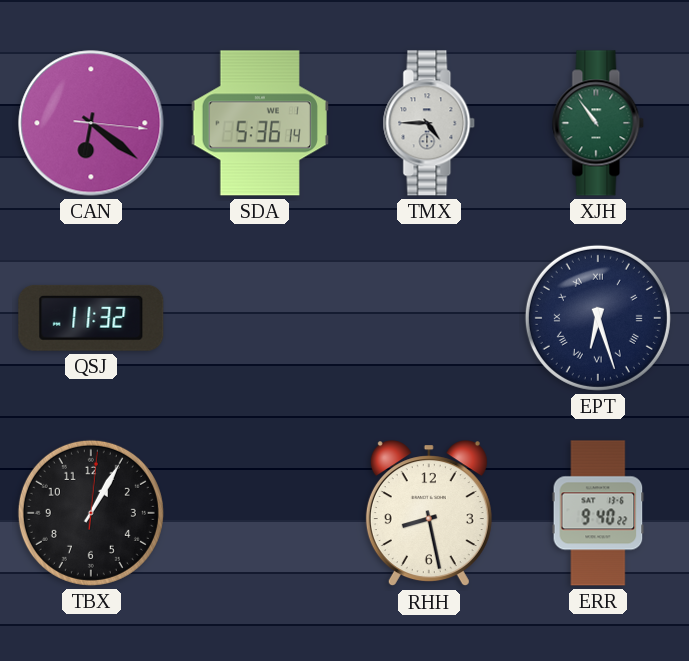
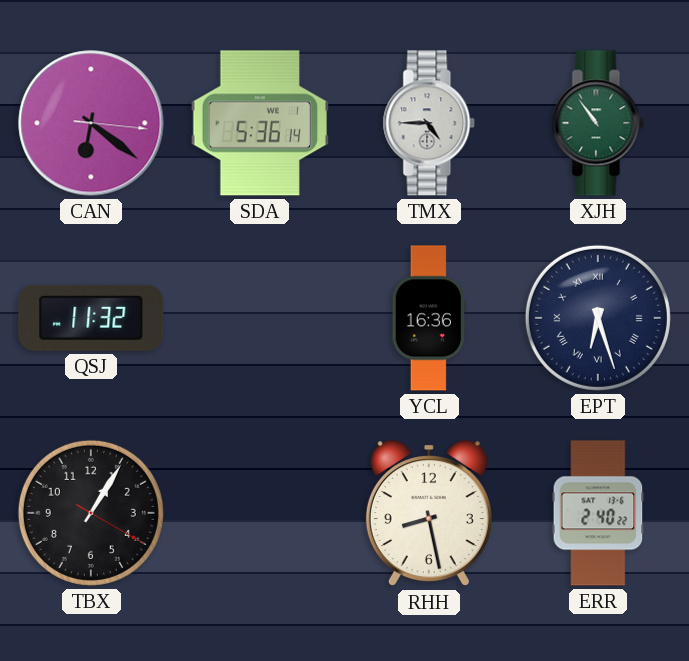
YCL: none -> 16:36 (429, 318)
TBX: 1:05:01 -> 1:05:20 (91, 513)
ERR: 9:40 -> 2:40 (598, 513)
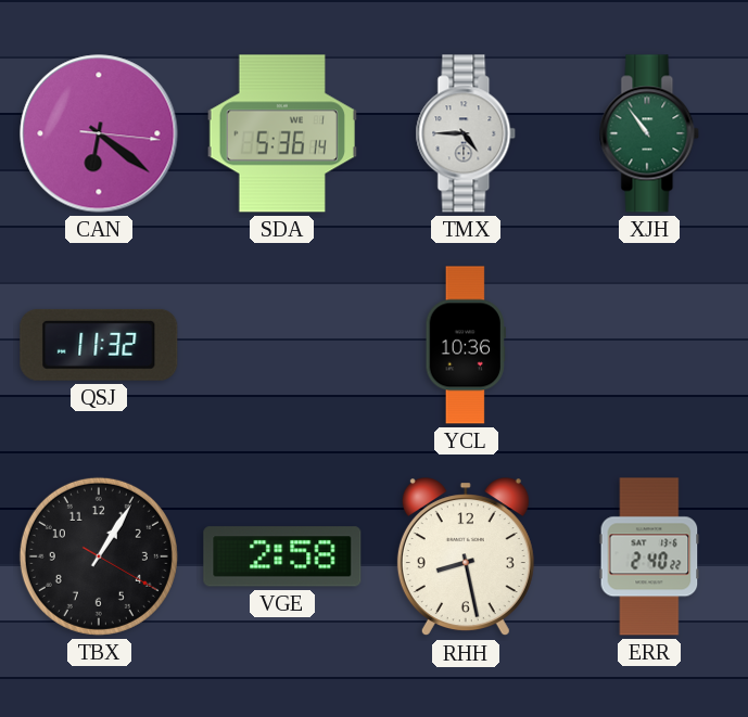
YCL: 16:36 -> 10:36 (466, 345)
EPT: 6:27 -> none (598, 318)
VGE: none -> 2:58 (282, 556)
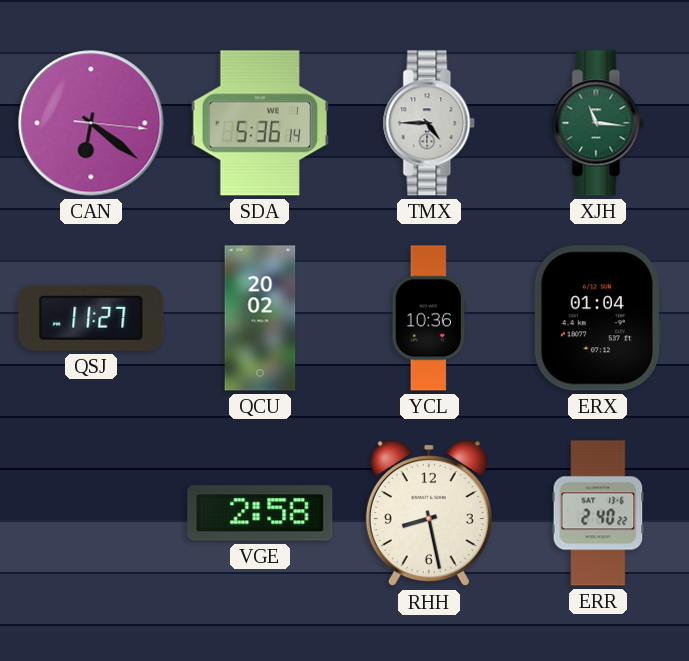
XJH: 10:54 -> 11:16 (598, 123)
QSJ: 11:32 -> 11:27 (91, 318)
QCU: none -> 20:02 (260, 318)
ERX: none -> 01:04 (597, 318)
TBX: 1:05 -> none (99, 556)
